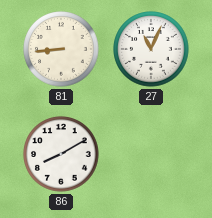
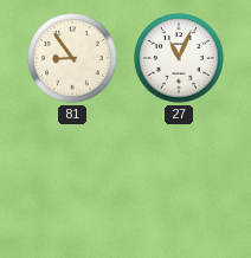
81: 8:44 -> 8:54 (72, 58)
86: 8:10 -> none (61, 154)
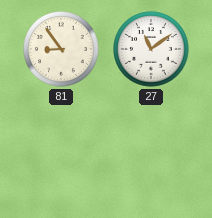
27: 11:04 -> 11:09 (151, 49)
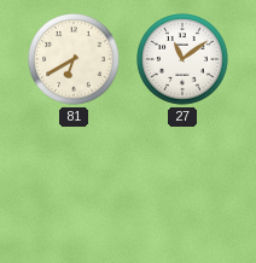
81: 8:54 -> 6:40 (74, 59)
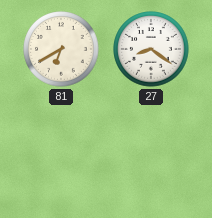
27: 11:09 -> 8:21 (151, 49)
